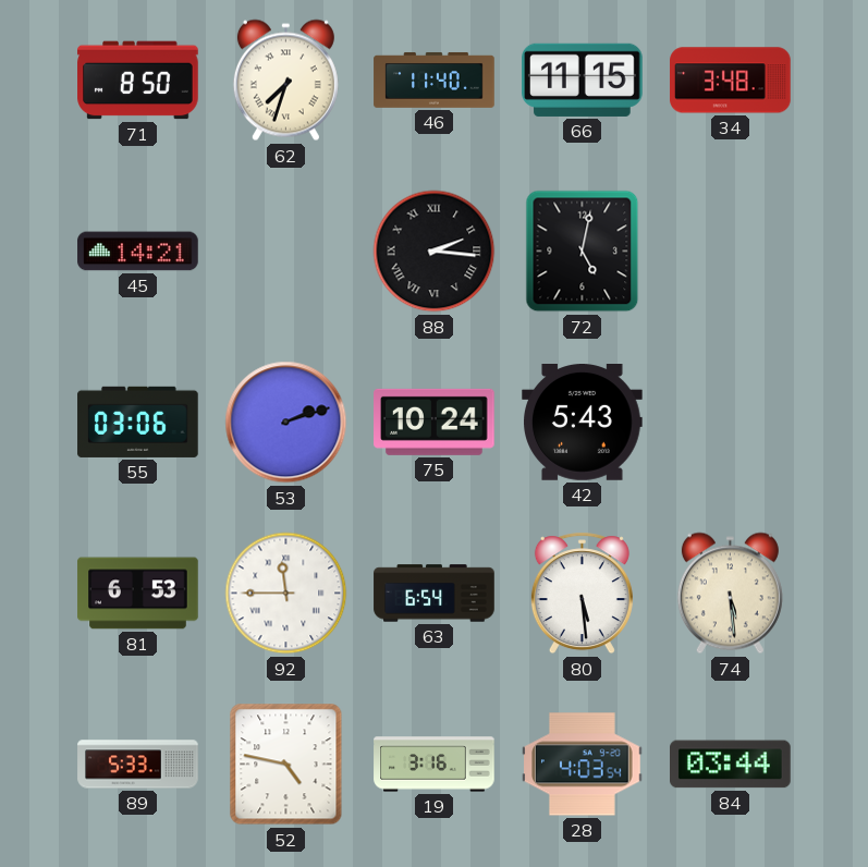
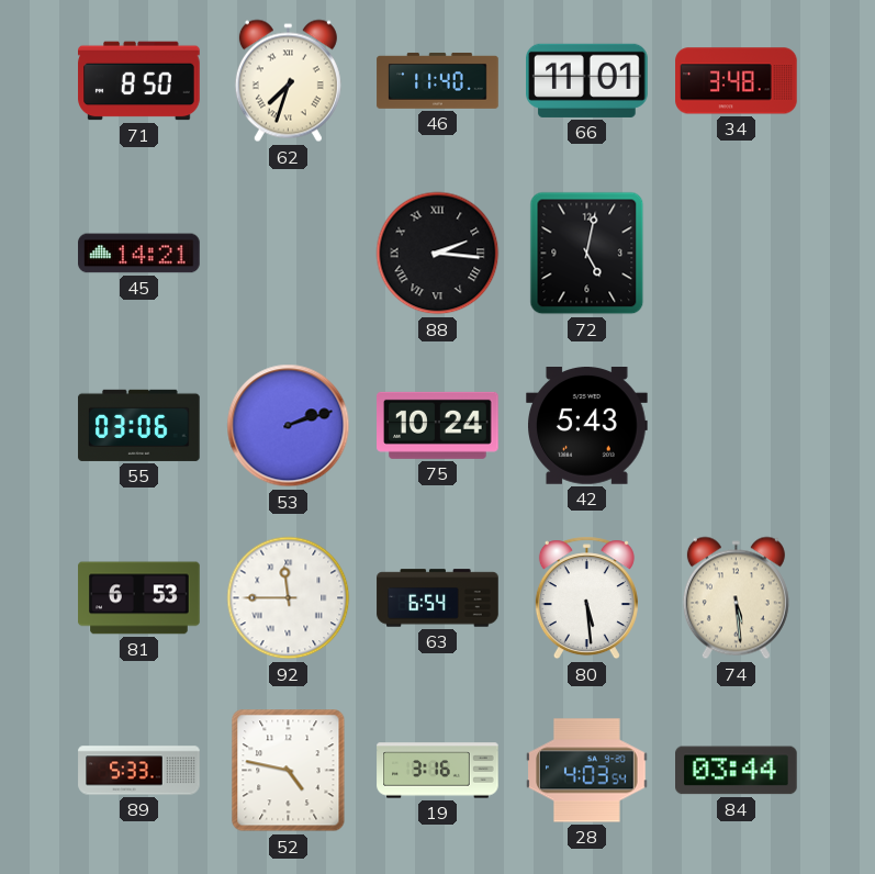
66: 11:15 -> 11:01 (587, 80)
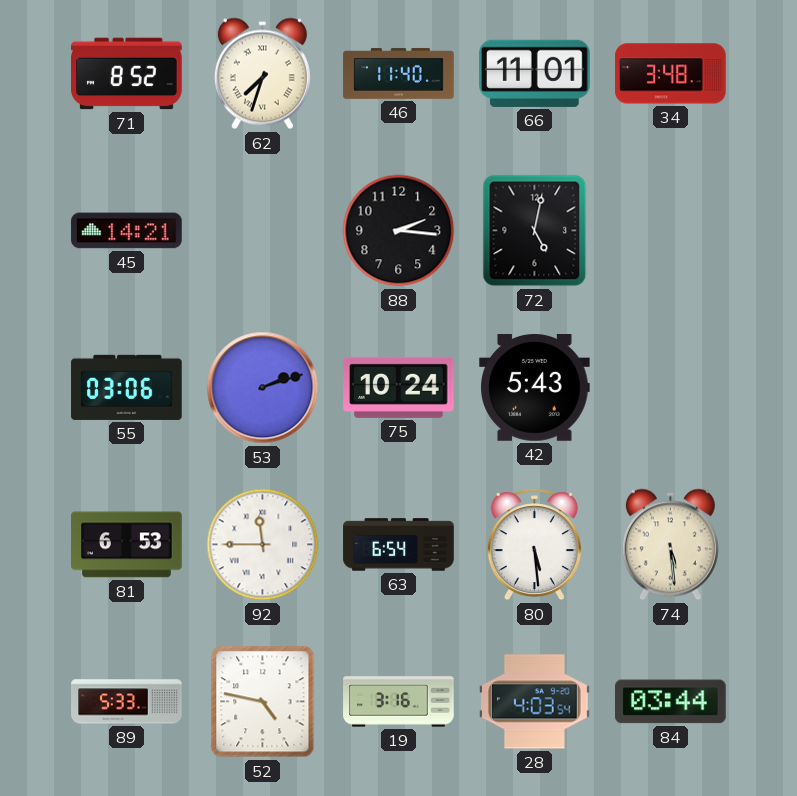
71: 8:50 -> 8:52 (127, 74)
88 numerals: Roman -> Arabic (399, 231)
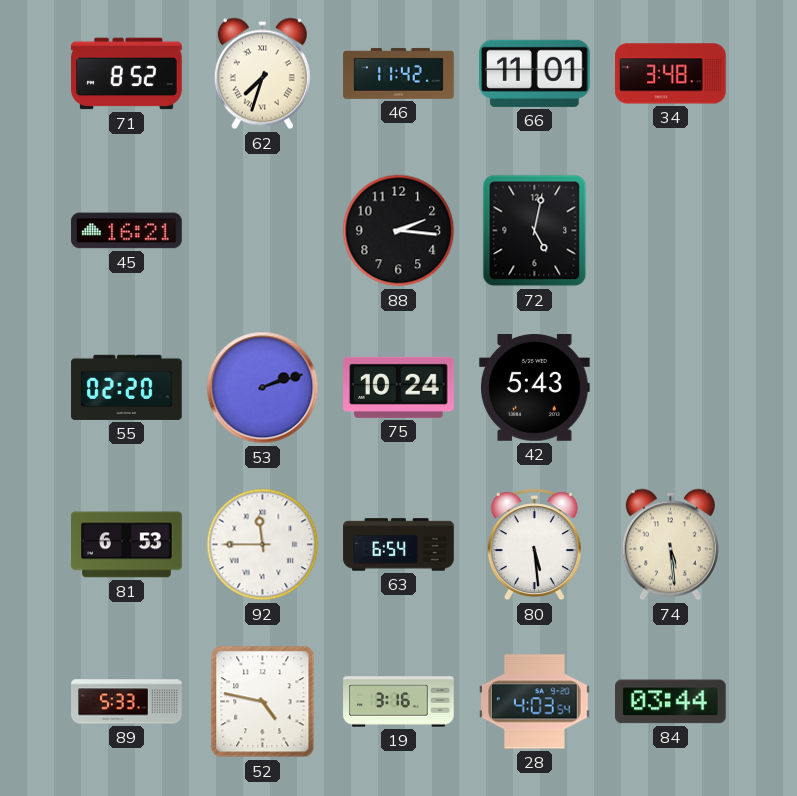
46: 11:40 -> 11:42 (399, 73)
45: 14:21 -> 16:21 (127, 231)
55: 03:06 -> 02:20 (127, 387)
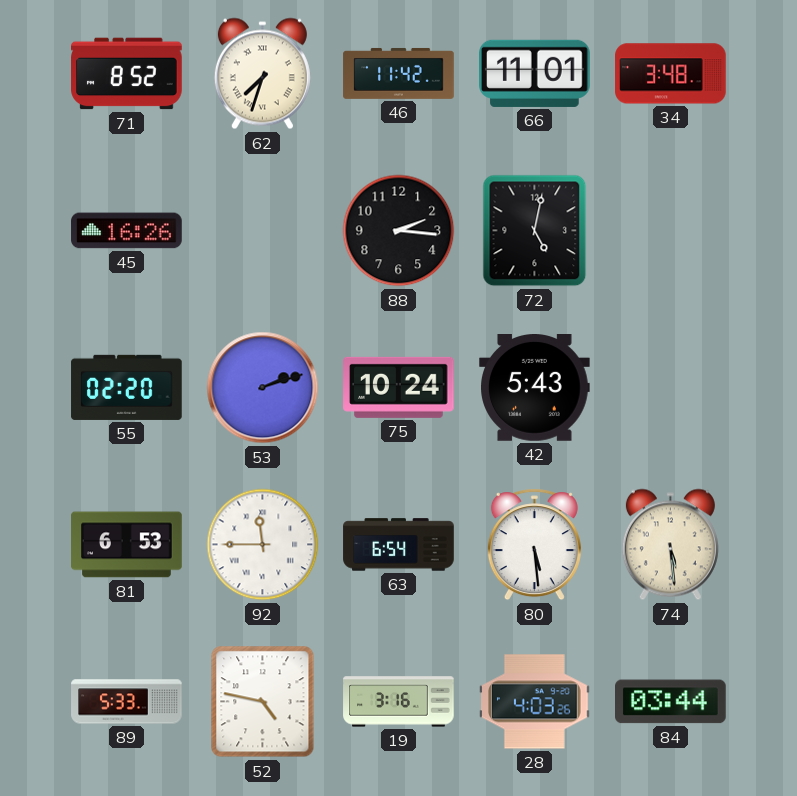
45: 16:21 -> 16:26 (127, 231)
28: 4:03:54 -> 4:03:26 (535, 702)
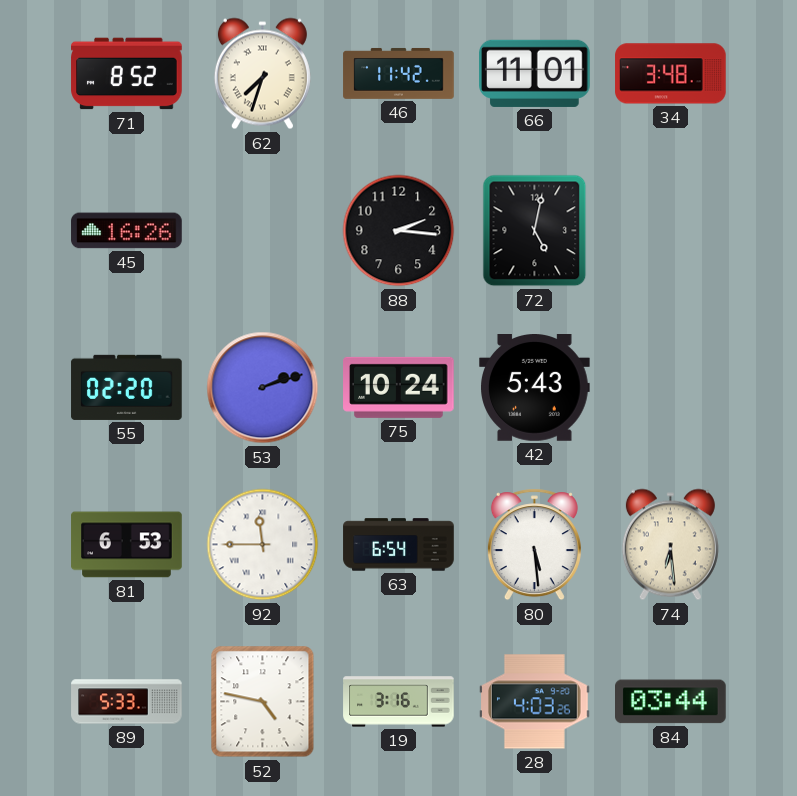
74: 5:29 -> 6:29 (670, 545)
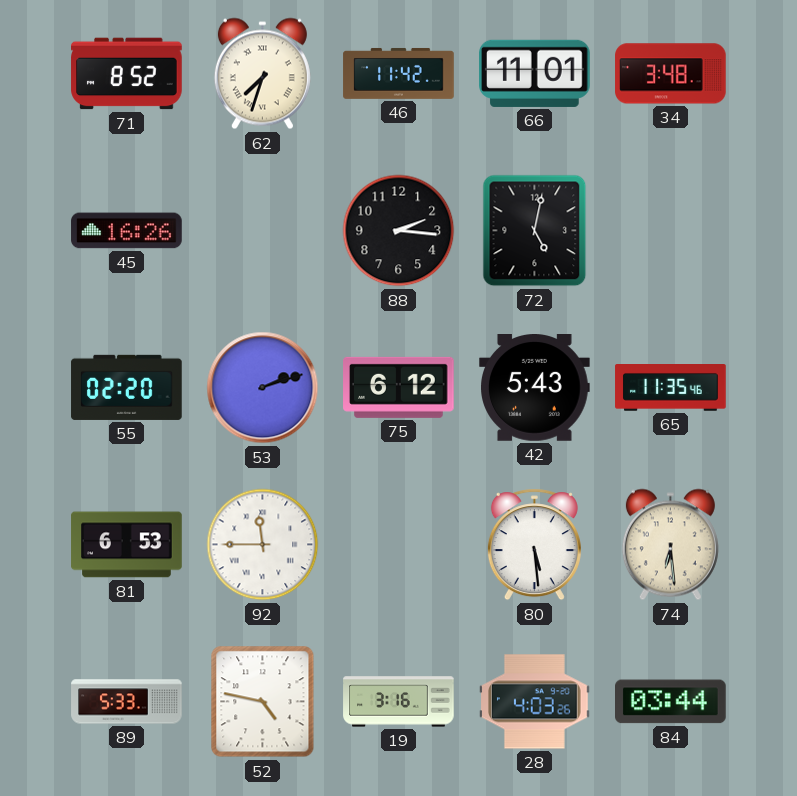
75: 10:24 -> 6:12 (399, 387)
65: none -> 11:35 (671, 388)
63: 6:54 -> none (399, 545)
